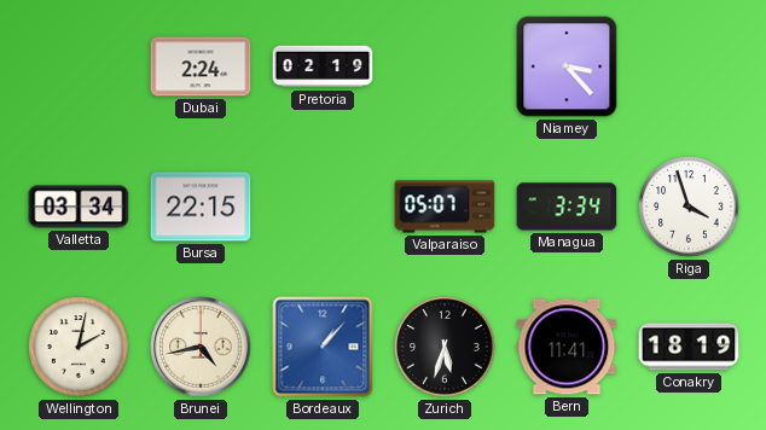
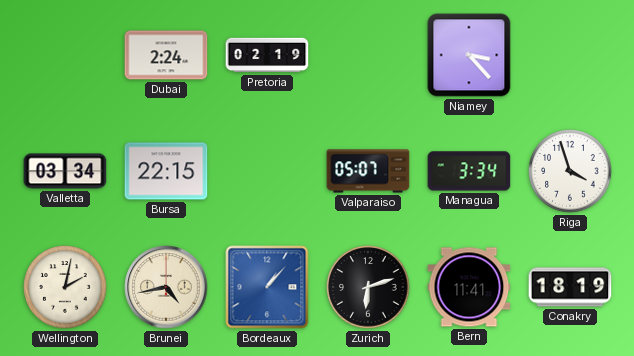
Zurich: 5:33 -> 6:12 (368, 287)
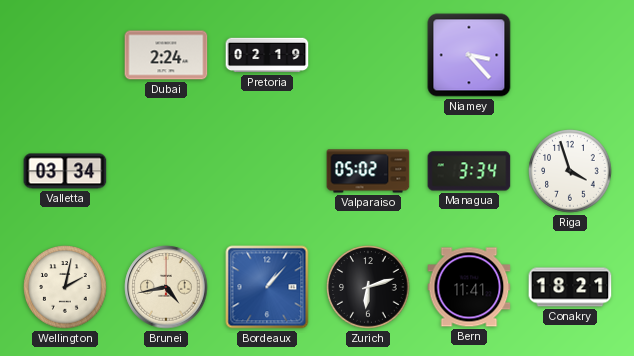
Bursa: 22:15 -> none (166, 171)
Valparaiso: 05:07 -> 05:02 (368, 171)
Conakry: 18:19 -> 18:21 (570, 287)
